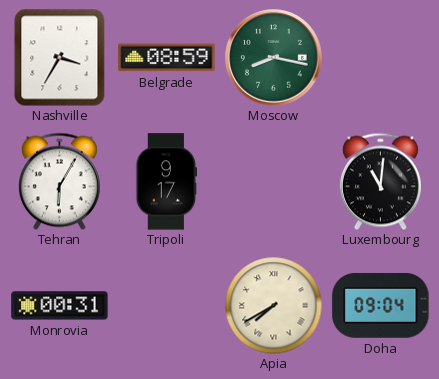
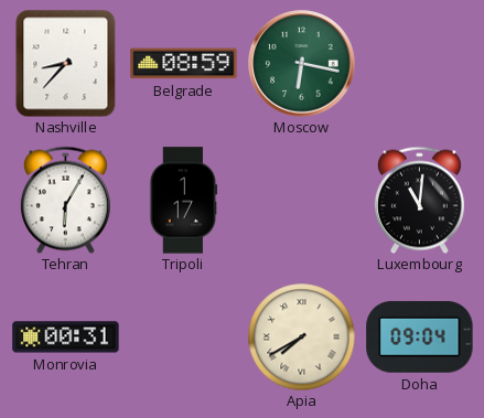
Nashville: 3:35 -> 8:37 (66, 63)
Moscow: 8:17 -> 6:17 (302, 64)
Tripoli: 9:17 -> 1:17 (184, 201)
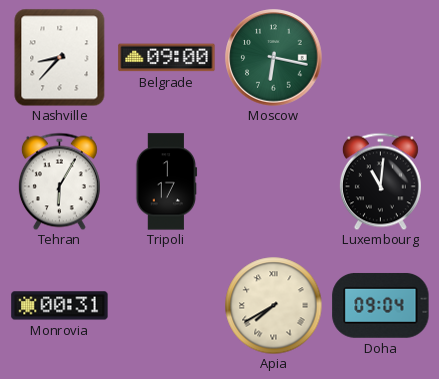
Belgrade: 08:59 -> 09:00 (167, 58)
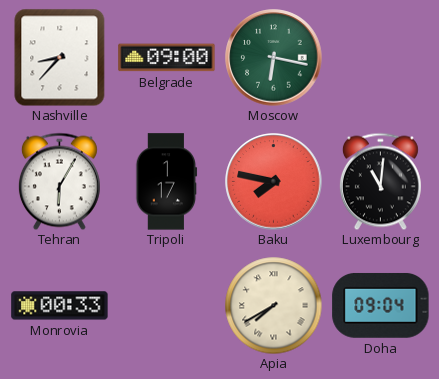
Baku: none -> 7:47 (274, 182)
Monrovia: 00:31 -> 00:33 (60, 306)
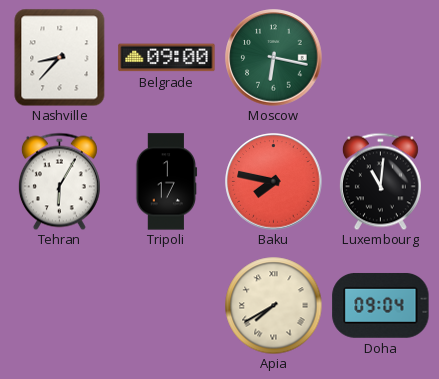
Monrovia: 00:33 -> none (60, 306)
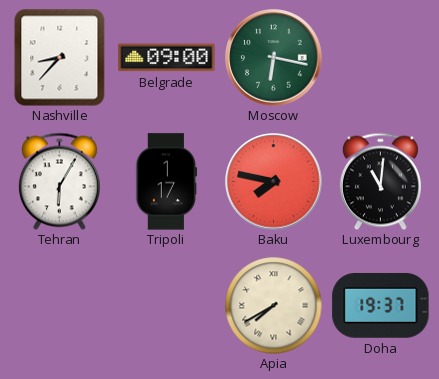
Doha: 09:04 -> 19:37 (381, 305)
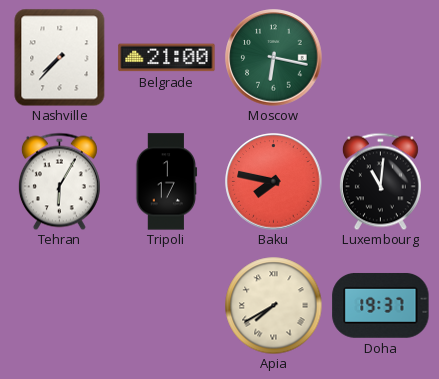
Nashville: 8:37 -> 7:37 (60, 57)
Belgrade: 09:00 -> 21:00 (167, 58)
